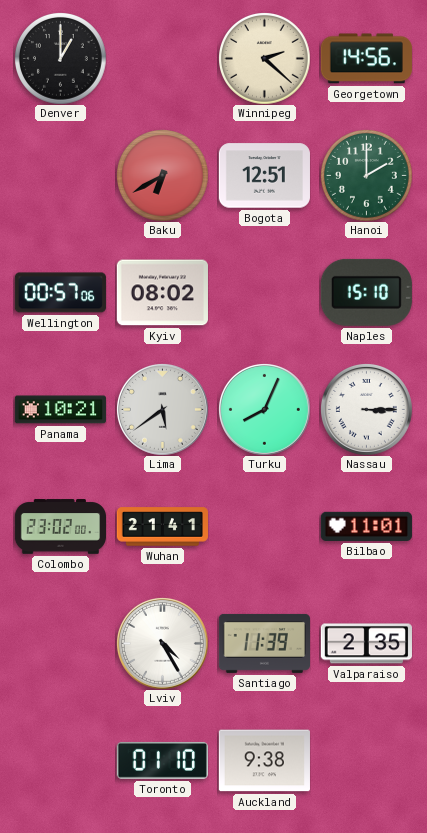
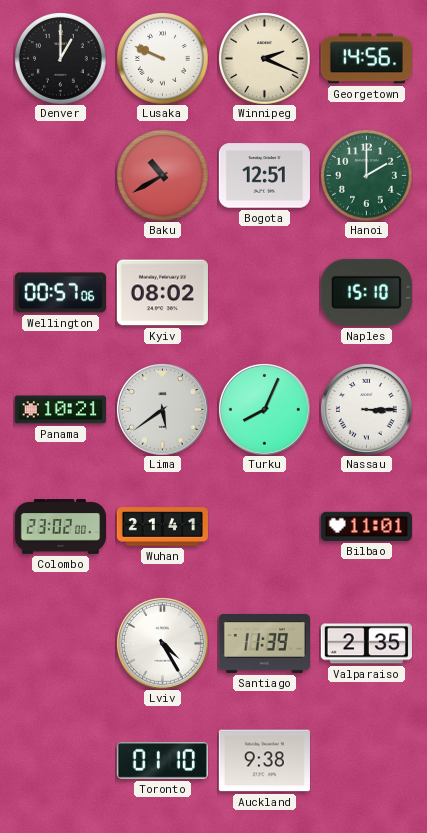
Lusaka: none -> 9:49 (163, 59)
Winnipeg: 2:22 -> 2:19 (265, 59)
Baku: 6:40 -> 10:40 (163, 176)
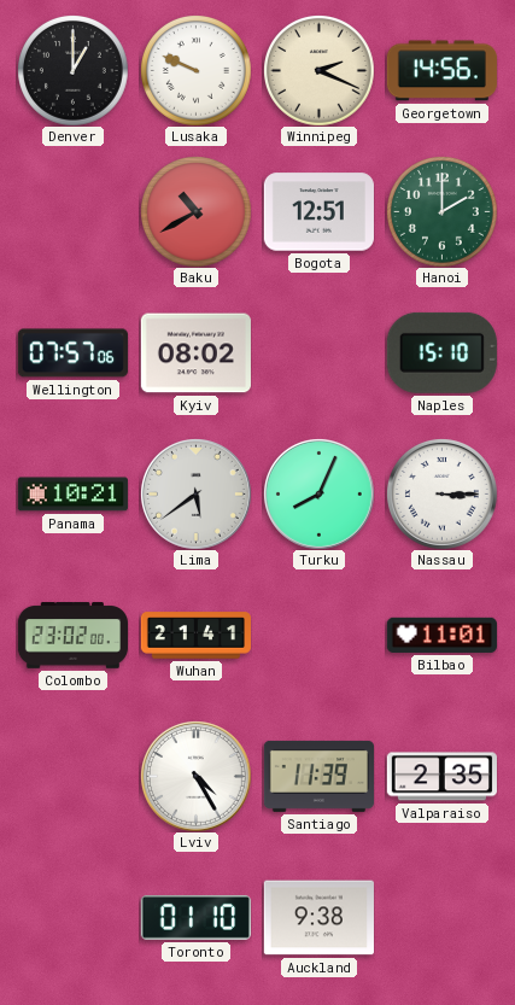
Wellington: 00:57 -> 07:57 (72, 353)
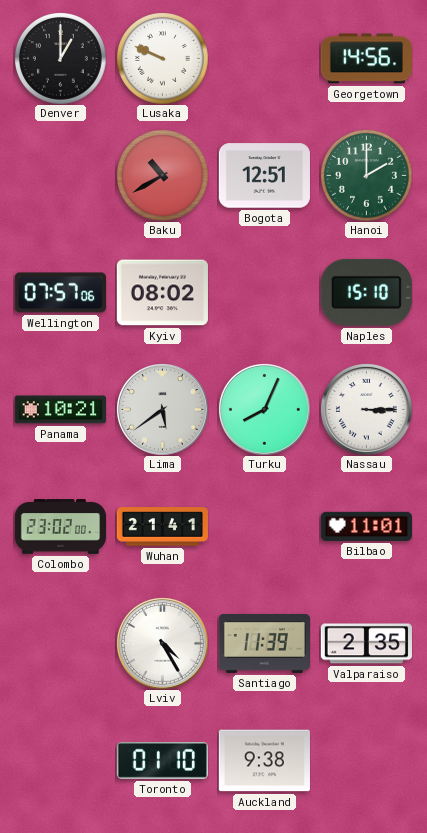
Winnipeg: 2:19 -> none (320, 71)
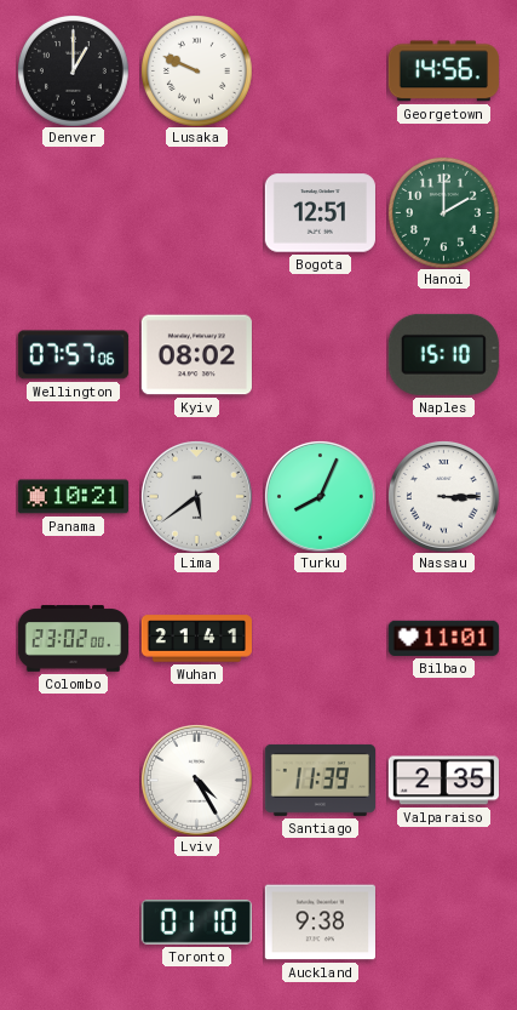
Baku: 10:40 -> none (163, 176)
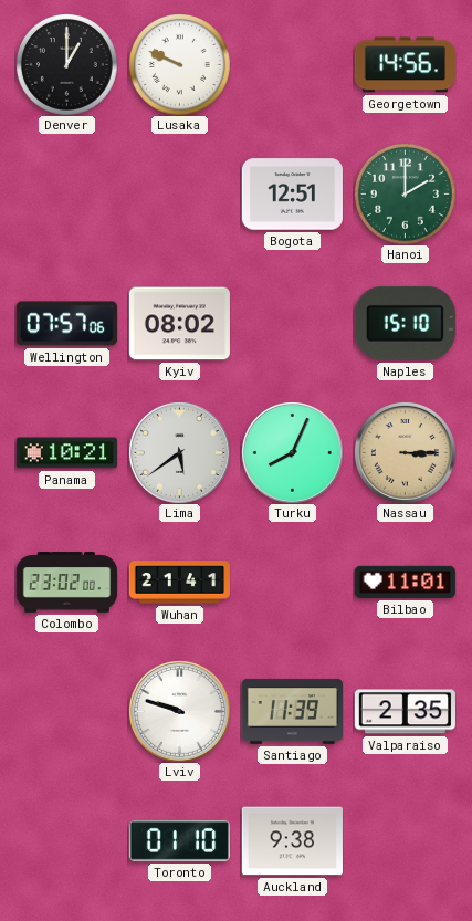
Nassau dial: white -> champagne (405, 452)
Lviv: 4:25 -> 9:48 (179, 711)
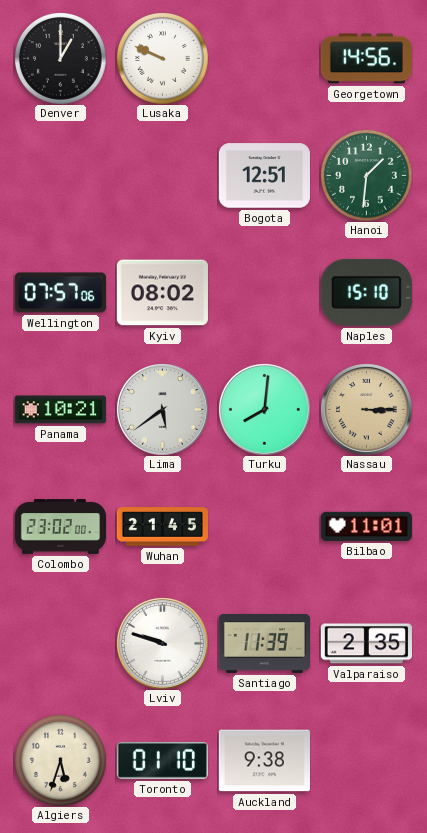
Hanoi: 2:00 -> 1:31 (367, 176)
Turku: 8:04 -> 8:01 (264, 409)
Wuhan: 21:41 -> 21:45 (162, 527)
Algiers: none -> 5:33 (61, 761)
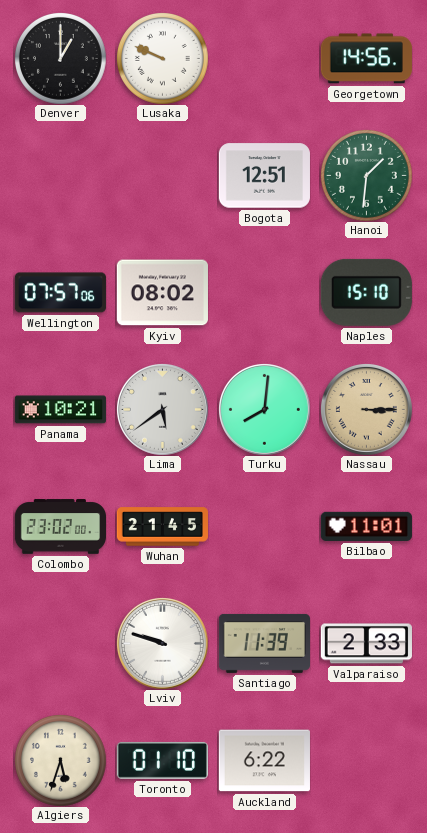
Valparaiso: 2:35 -> 2:33 (366, 644)
Auckland: 9:38 -> 6:22 (264, 761)
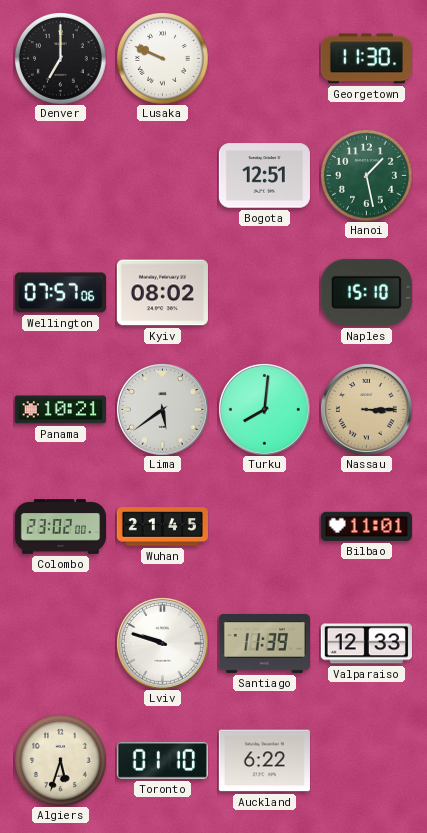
Denver: 1:00 -> 7:00 (61, 59)
Georgetown: 14:56 -> 11:30 (366, 59)
Hanoi: 1:31 -> 1:28 (367, 176)
Valparaiso: 2:33 -> 12:33 (366, 644)
